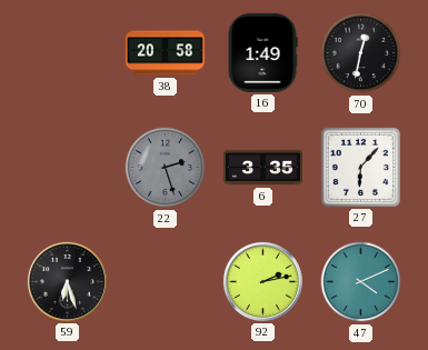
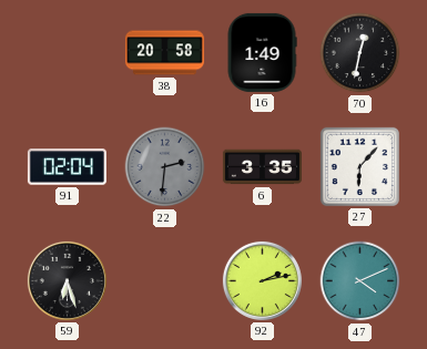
91: none -> 02:04 (67, 167)
22: 2:27 -> 2:31 (165, 167)
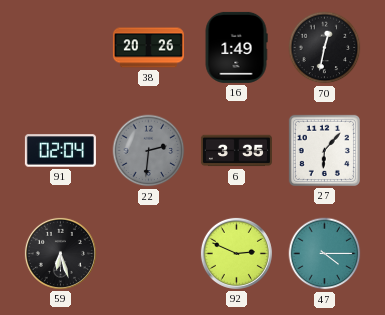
38: 20:58 -> 20:26 (148, 48)
92: 2:13 -> 2:49 (236, 253)
47: 4:11 -> 4:15 (325, 254)
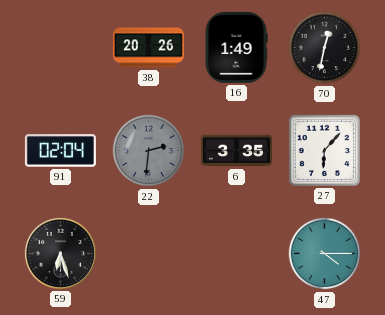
92: 2:49 -> none (236, 253)
